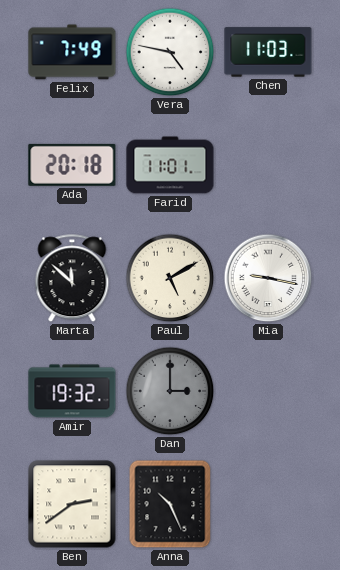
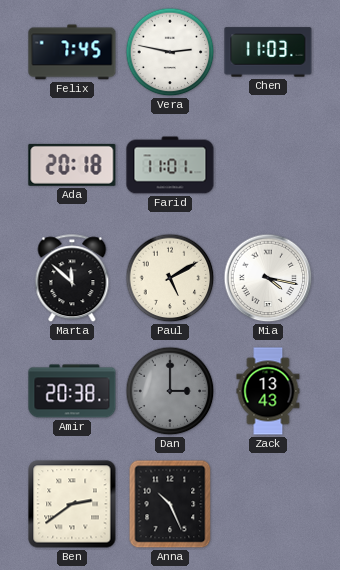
Felix: 7:49 -> 7:45 (72, 52)
Vera: 4:47 -> 2:47 (170, 52)
Mia: 9:17 -> 4:17 (268, 278)
Amir: 19:32 -> 20:38 (72, 391)
Zack: none -> 13:43 (268, 391)
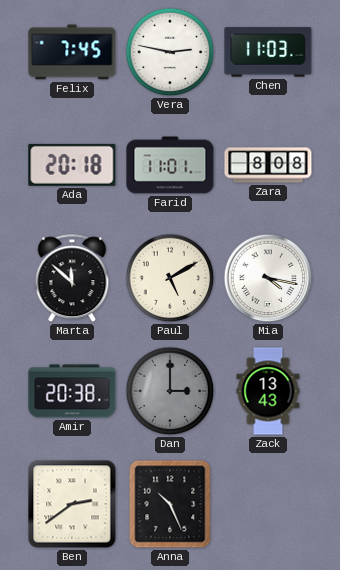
Zara: none -> 8:08 (268, 165)
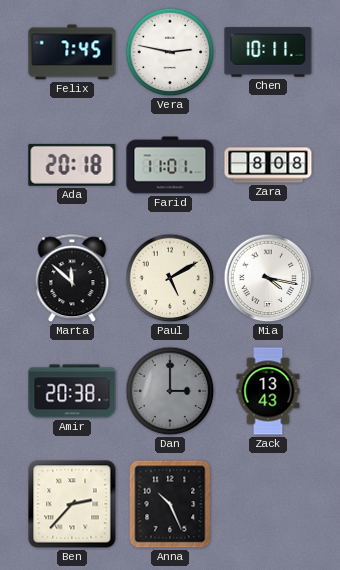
Chen: 11:03 -> 10:11 (268, 52)
Ben: 2:39 -> 2:37 (72, 504)
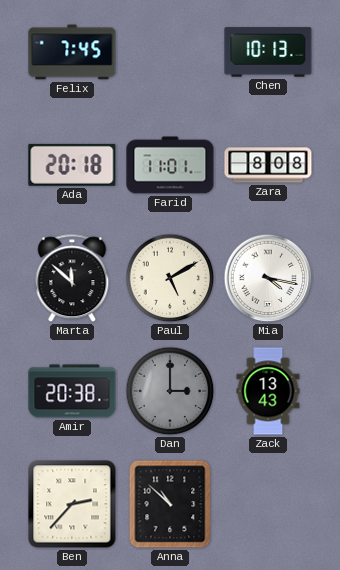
Vera: 2:47 -> none (170, 52)
Chen: 10:11 -> 10:13 (268, 52)
Anna: 10:26 -> 10:52 (170, 504)
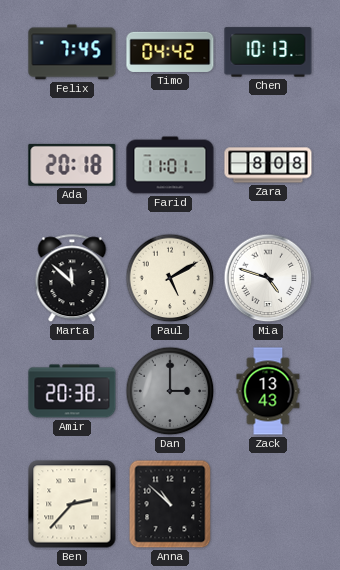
Timo: none -> 04:42 (170, 52)
Mia: 4:17 -> 4:48 (268, 278)
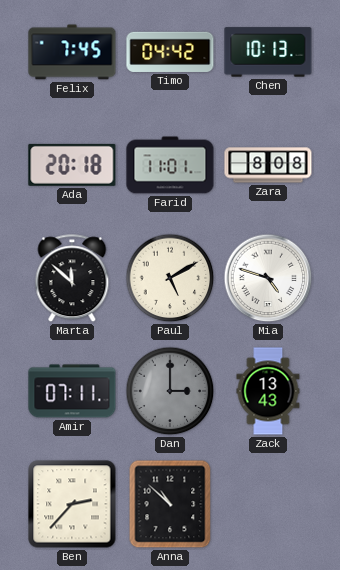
Amir: 20:38 -> 07:11 (72, 391)
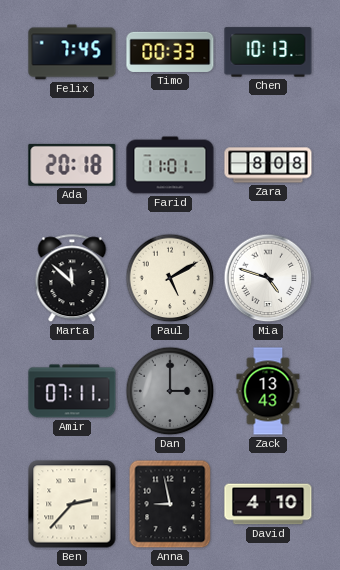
Timo: 04:42 -> 00:33 (170, 52)
Anna: 10:52 -> 8:58 (170, 504)
David: none -> 4:10 (268, 504)
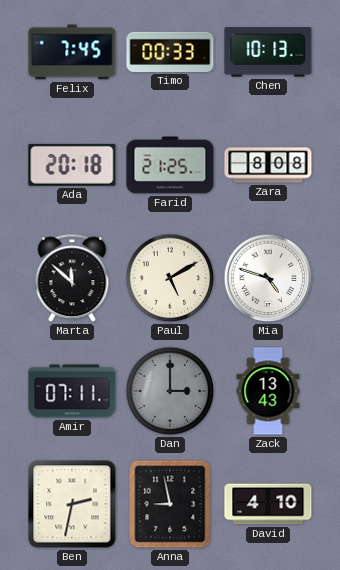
Farid: 11:01 -> 21:25 (170, 165)
Ben: 2:37 -> 2:32 (72, 504)
